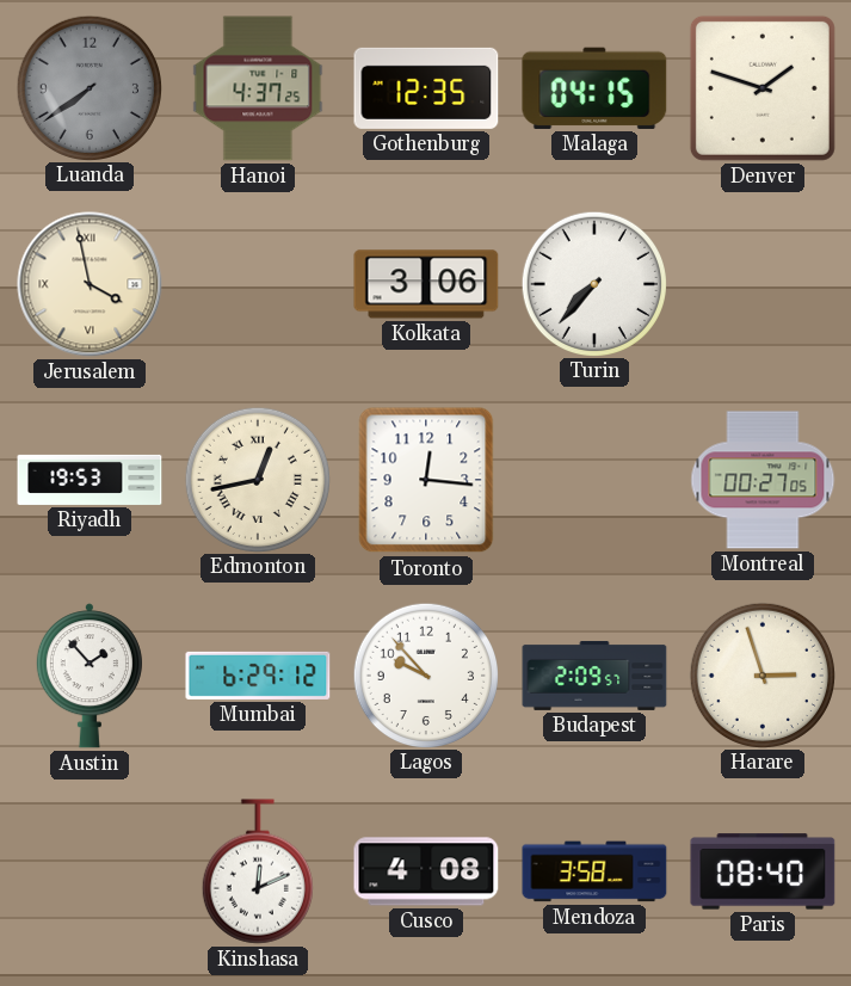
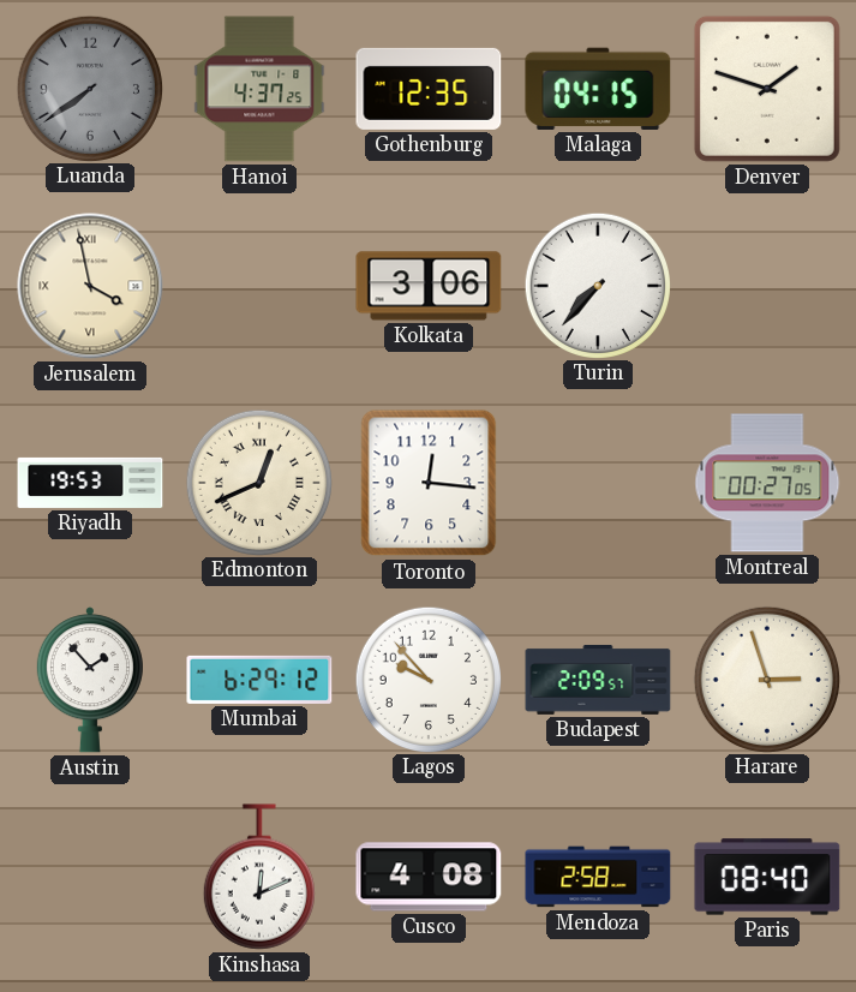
Edmonton: 12:43 -> 12:41 (258, 482)
Mendoza: 3:58 -> 2:58 (598, 877)
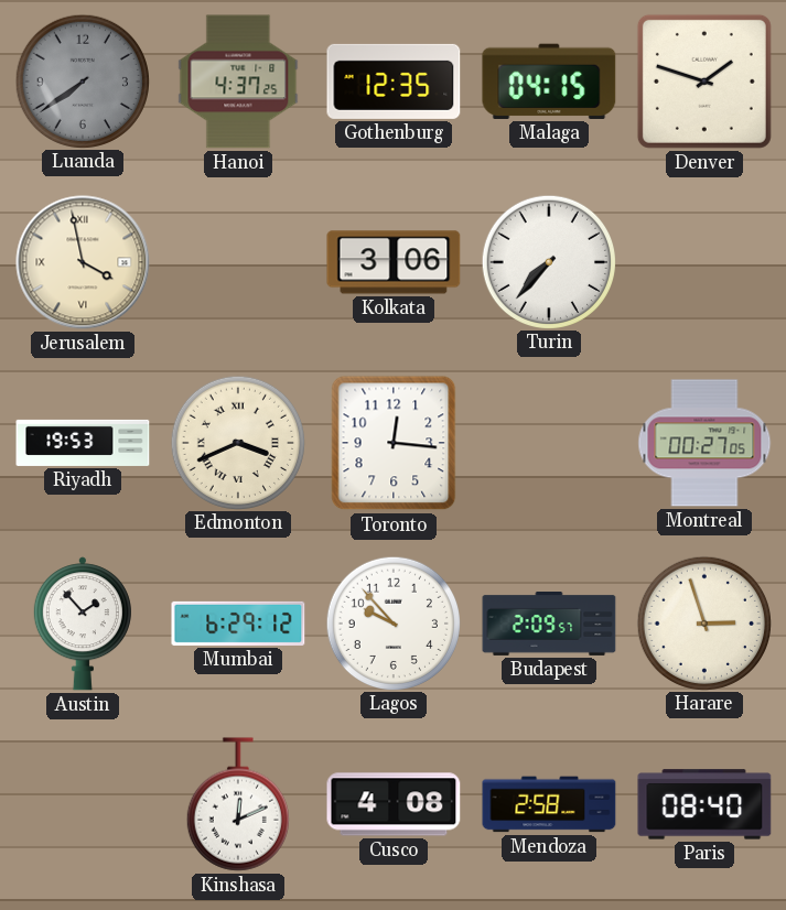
Edmonton: 12:41 -> 3:41 (237, 442)
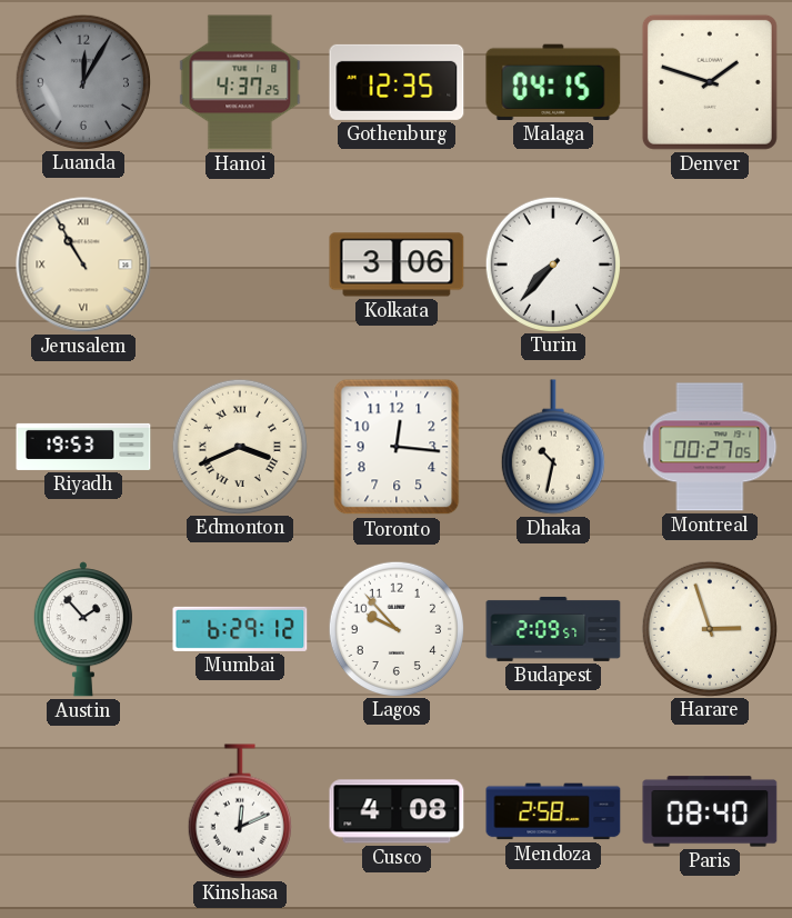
Luanda: 7:39 -> 12:05 (82, 81)
Jerusalem: 3:58 -> 10:55 (83, 265)
Dhaka: none -> 10:32 (553, 447)
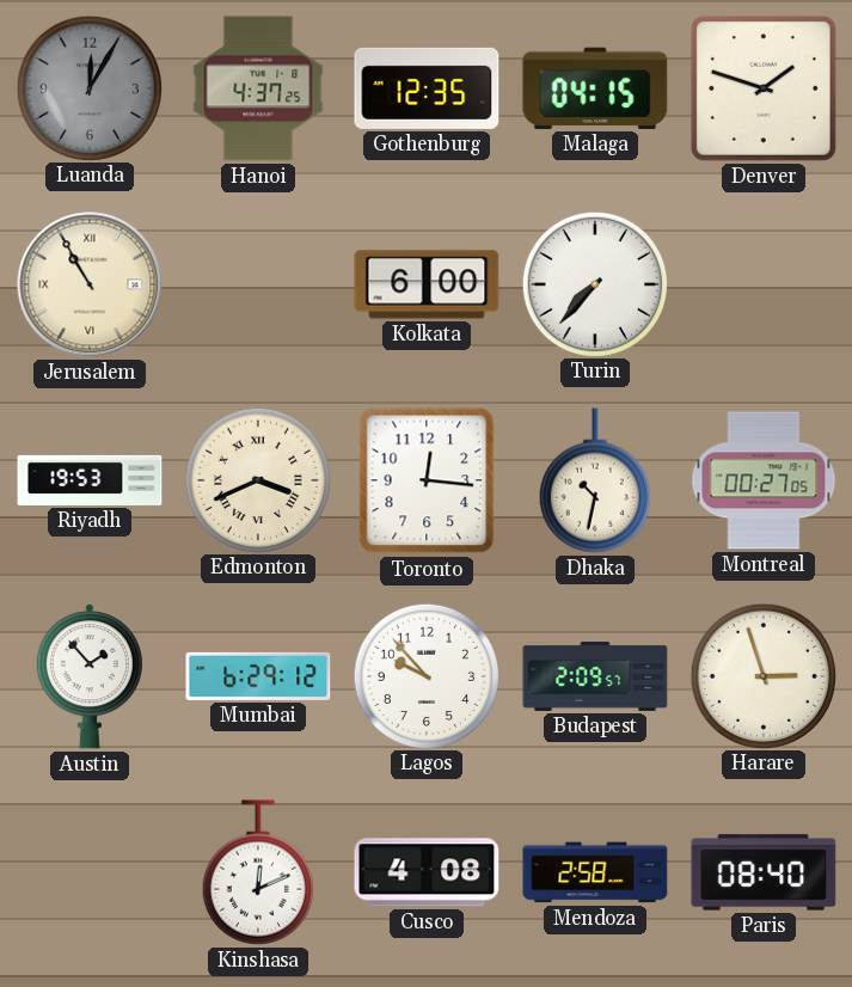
Kolkata: 3:06 -> 6:00 (427, 284)
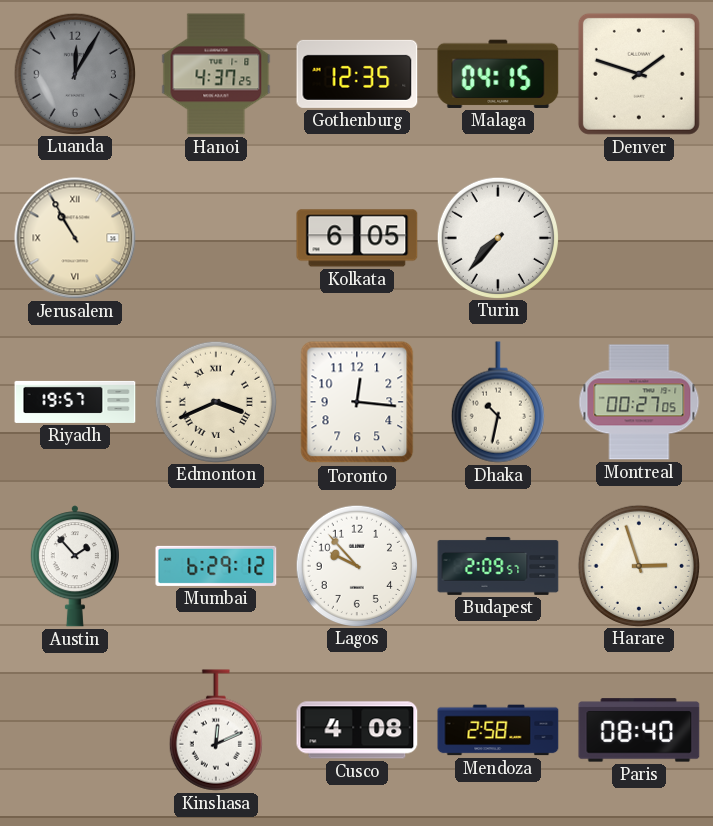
Kolkata: 6:00 -> 6:05 (357, 238)
Riyadh: 19:53 -> 19:57 (75, 402)
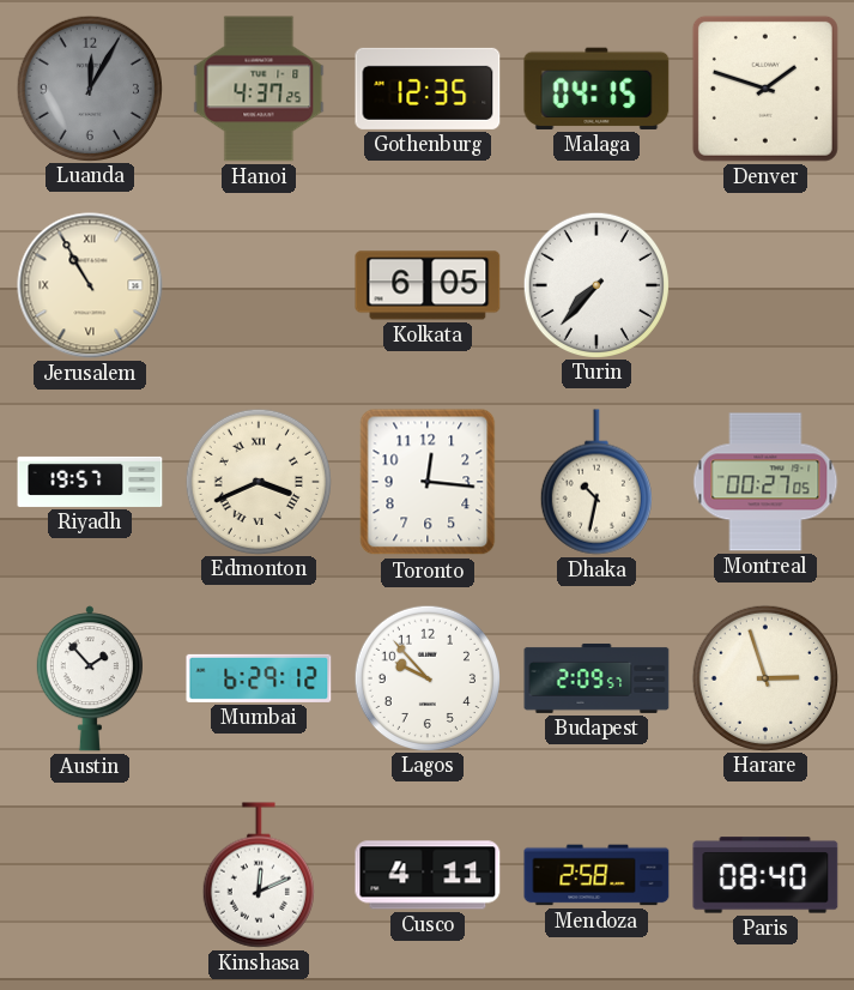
Cusco: 4:08 -> 4:11 (428, 875)
